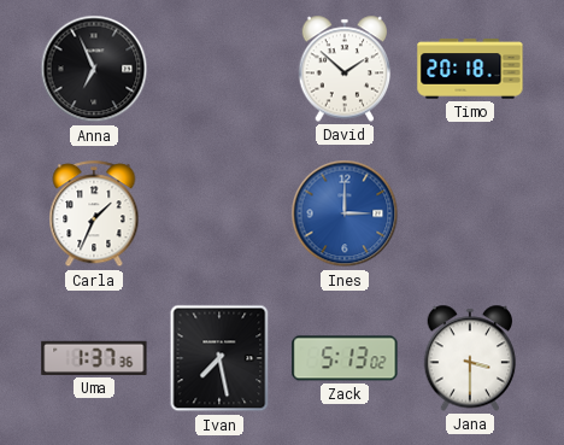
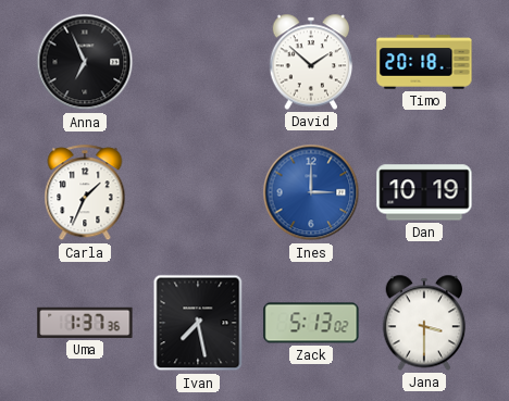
Dan: none -> 10:19 (424, 192)
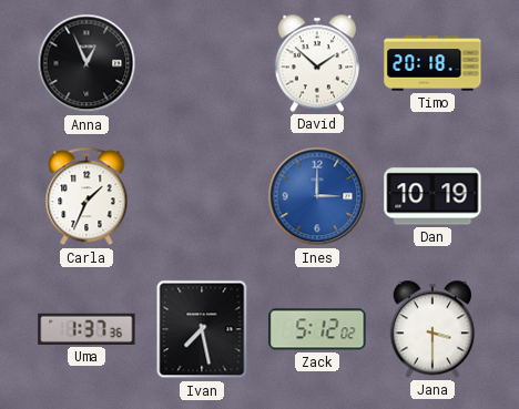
Anna: 6:56 -> 12:56 (86, 63)
Zack: 5:13 -> 5:12 (317, 329)
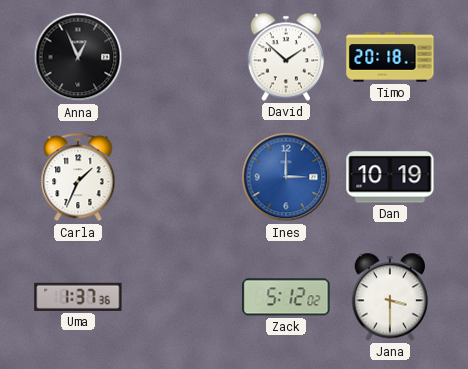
Ivan: 7:28 -> none (202, 329)
